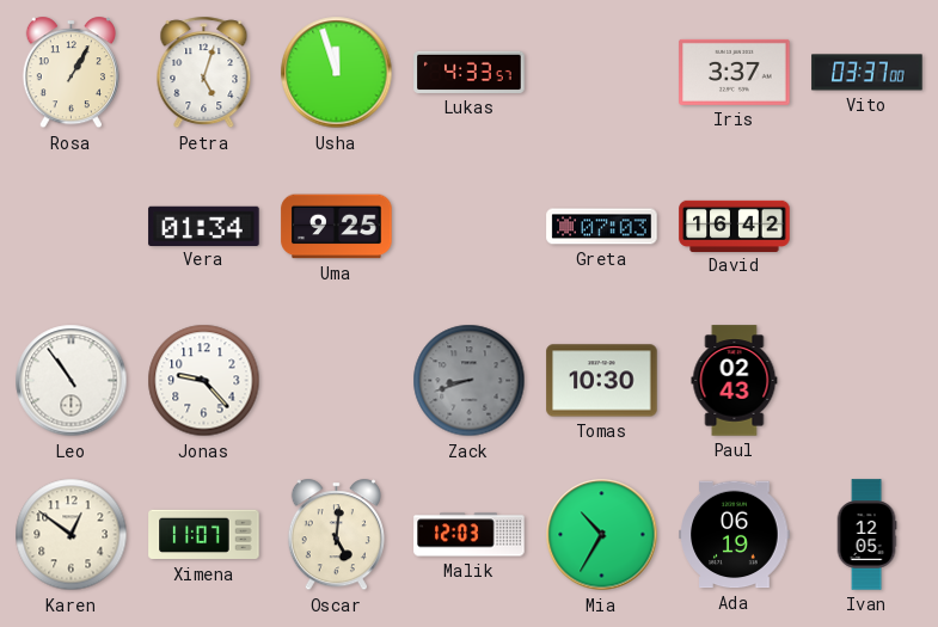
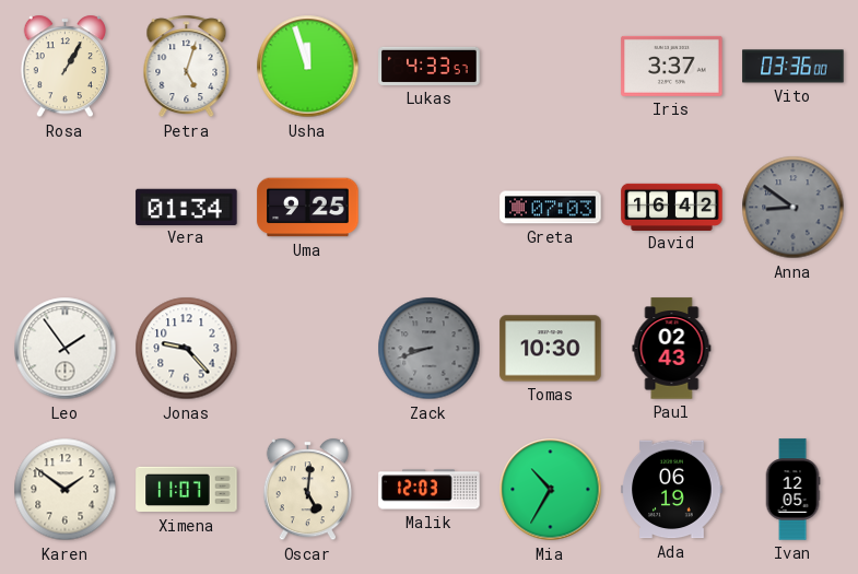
Vito: 03:37 -> 03:36 (794, 67)
Anna: none -> 8:51 (794, 208)
Leo: 10:54 -> 1:54 (66, 349)
Karen: 12:51 -> 1:51 (66, 490)
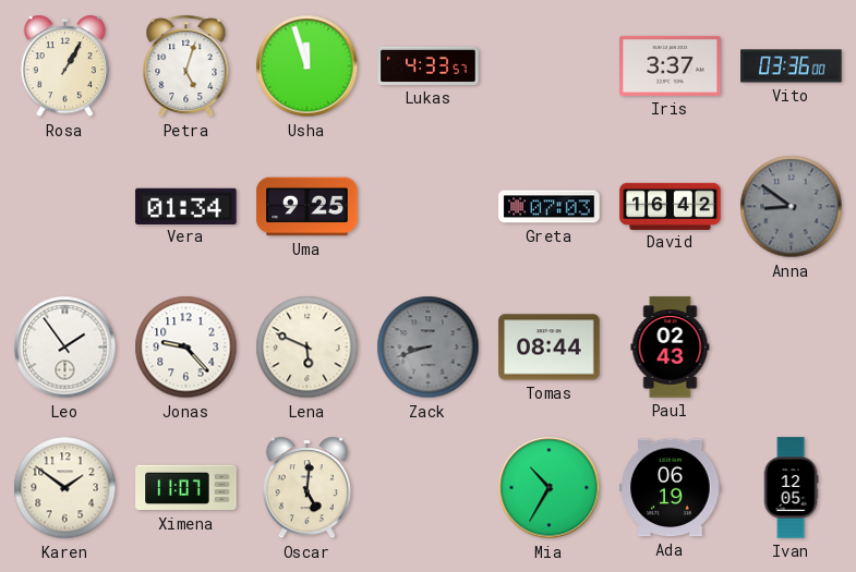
Lena: none -> 5:49 (308, 348)
Tomas: 10:30 -> 08:44 (550, 348)
Malik: 12:03 -> none (430, 490)
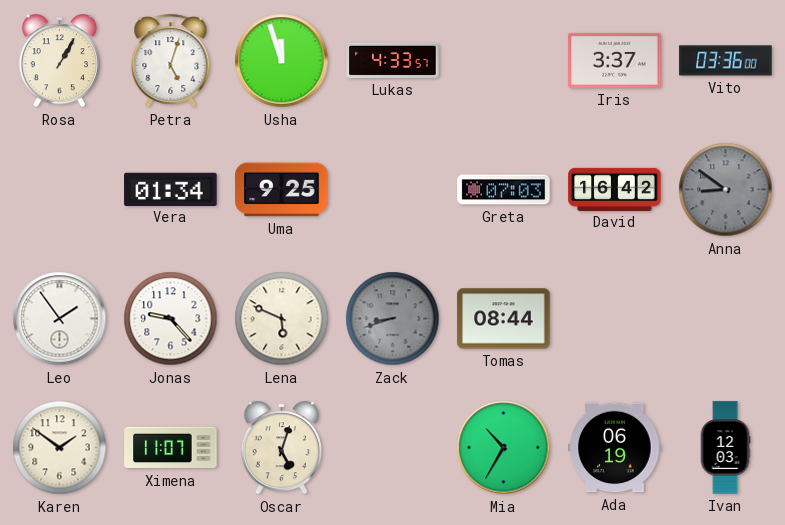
Paul: 02:43 -> none (671, 348)
Oscar: 5:01 -> 5:03 (281, 448)
Ivan: 12:05 -> 12:03 (725, 448)
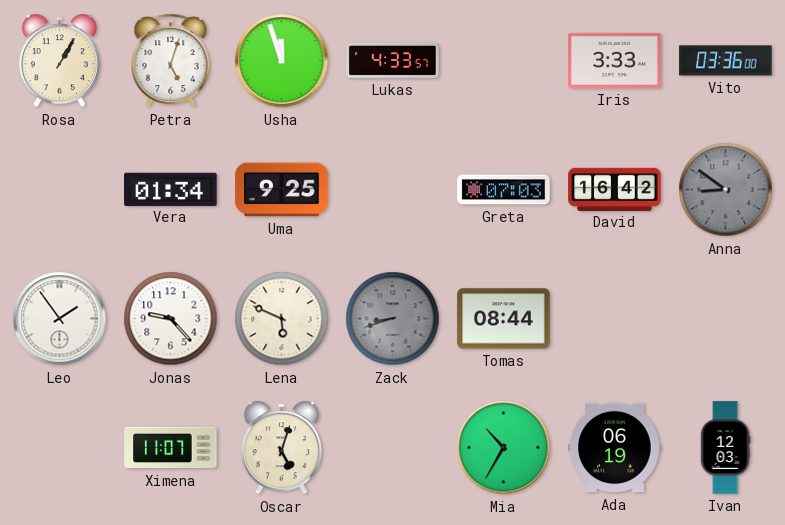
Iris: 3:37 -> 3:33 (615, 60)
Karen: 1:51 -> none (60, 448)
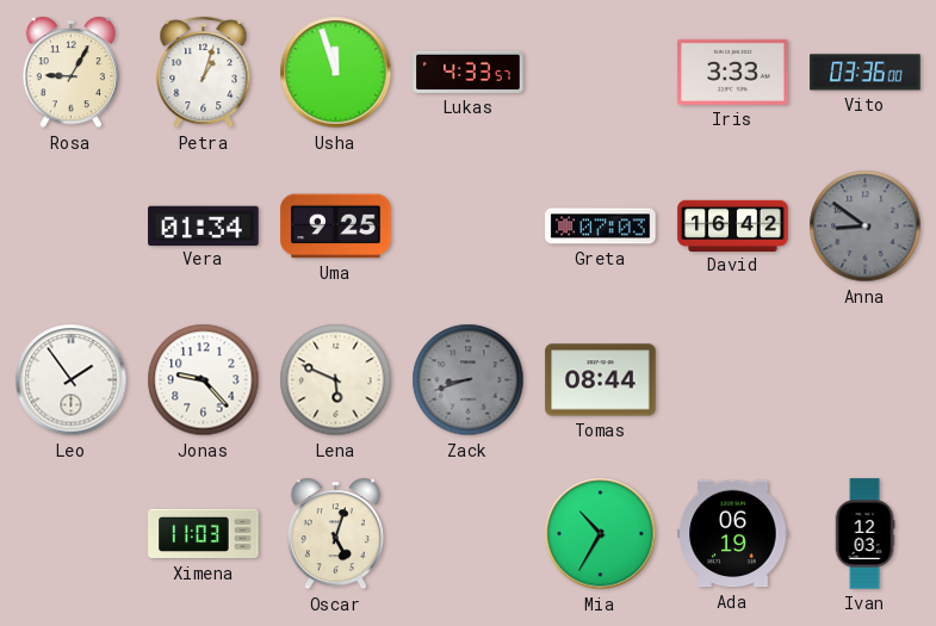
Rosa: 1:05 -> 9:05 (70, 73)
Petra: 5:03 -> 1:03 (204, 73)
Ximena: 11:07 -> 11:03 (204, 534)
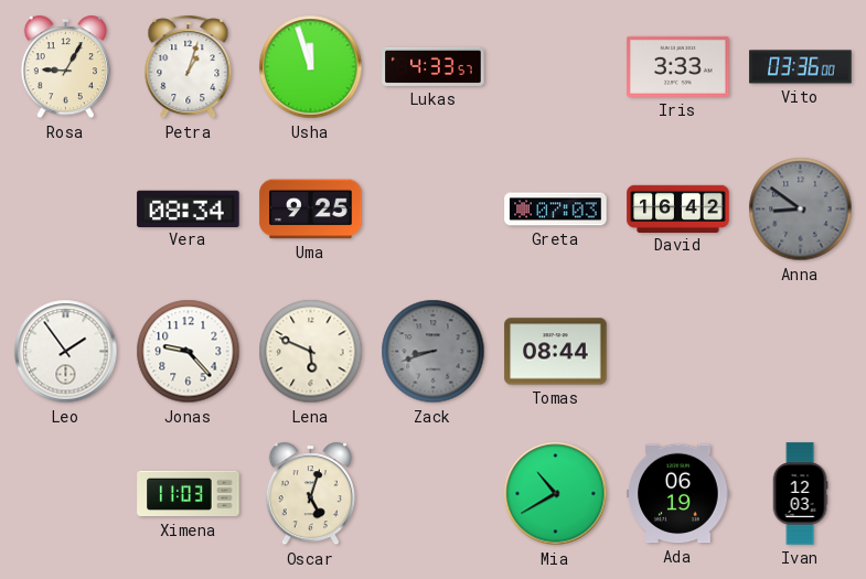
Vera: 01:34 -> 08:34 (189, 208)
Mia: 10:35 -> 10:40 (556, 494)
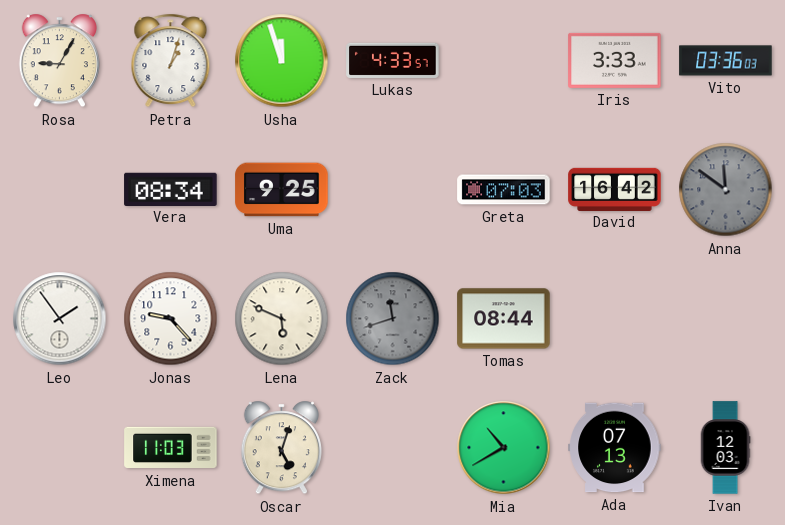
Vito: 03:36:00 -> 03:36:03 (726, 61)
Anna: 8:51 -> 11:51 (726, 190)
Zack: 8:42 -> 11:42 (393, 319)
Ada: 06:19 -> 07:13 (615, 448)
